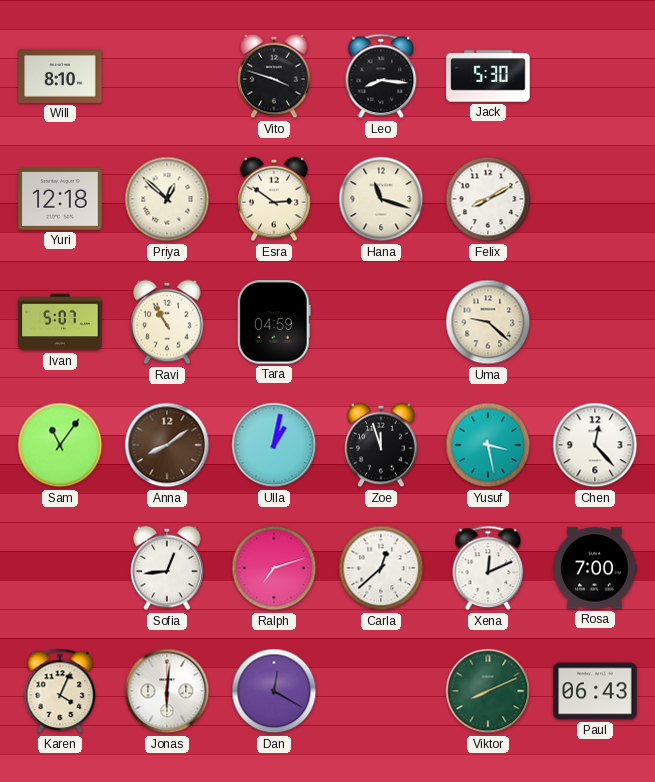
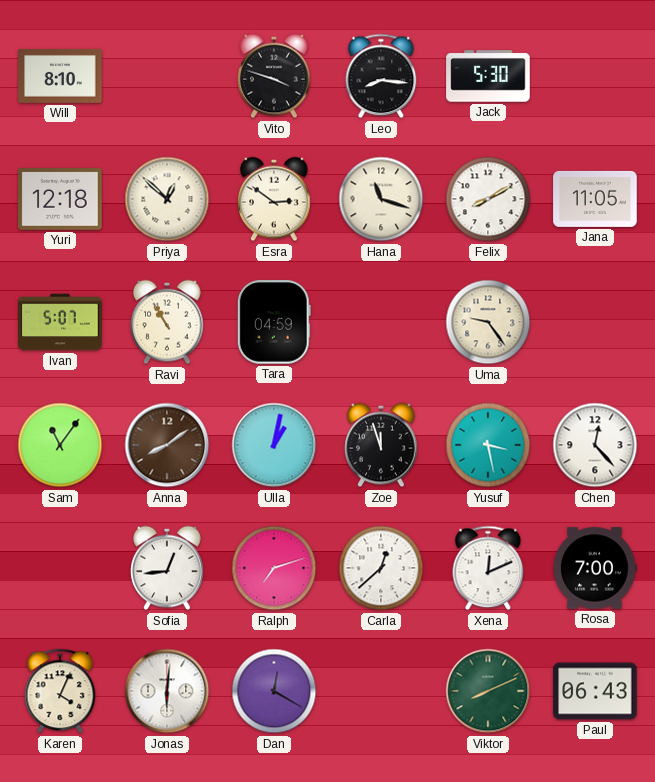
Jana: none -> 11:05 (595, 199)
Uma: 9:22 -> 9:24 (488, 322)
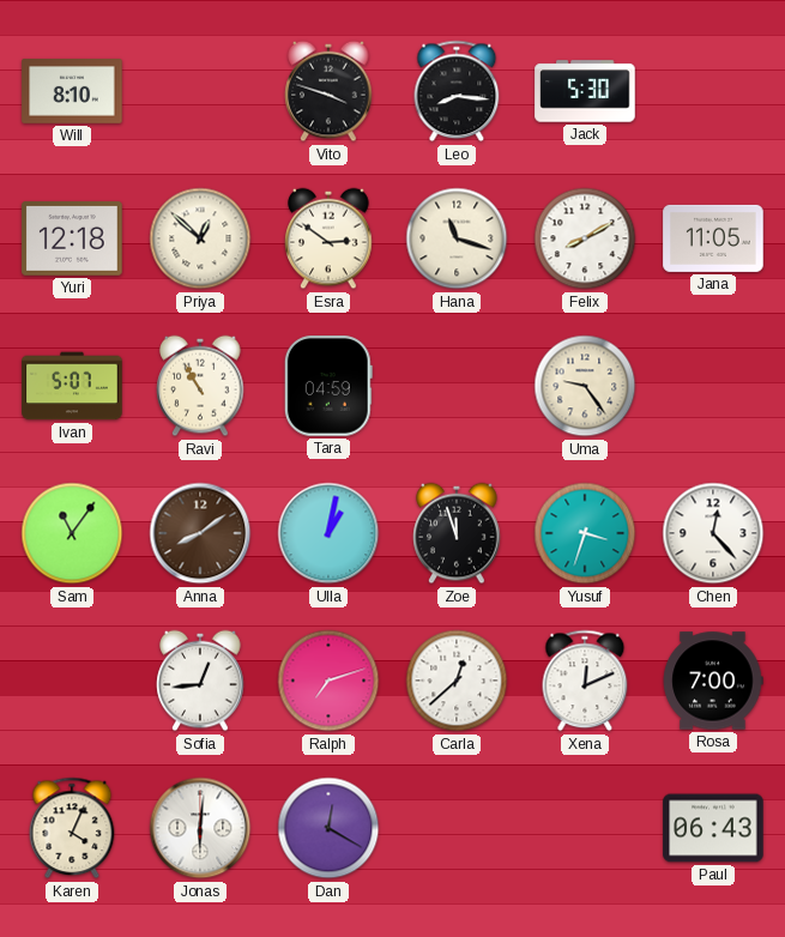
Yusuf: 3:28 -> 3:33 (585, 533)
Viktor: 8:11 -> none (488, 691)
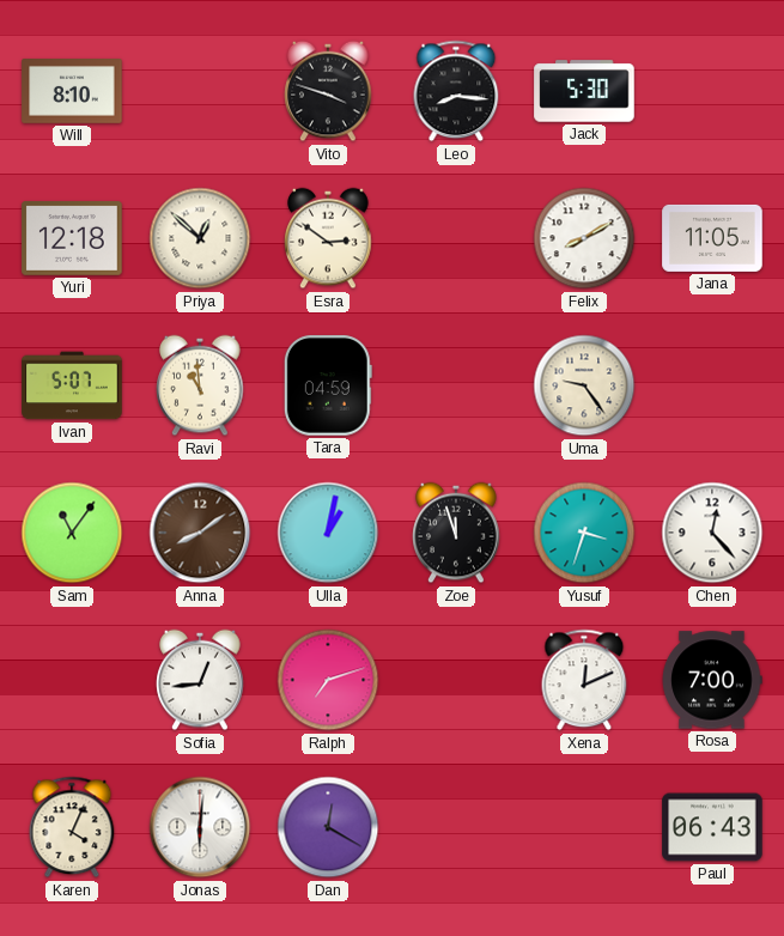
Hana: 11:18 -> none (457, 238)
Ravi: 10:55 -> 10:59 (200, 385)
Carla: 12:38 -> none (457, 681)
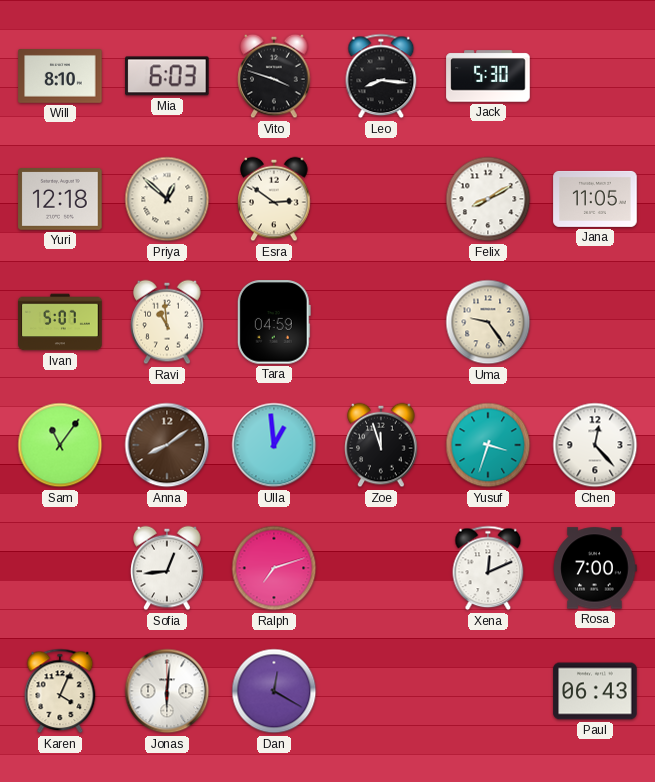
Mia: none -> 6:03 (167, 76)
Ulla: 1:02 -> 12:59 (274, 445)
